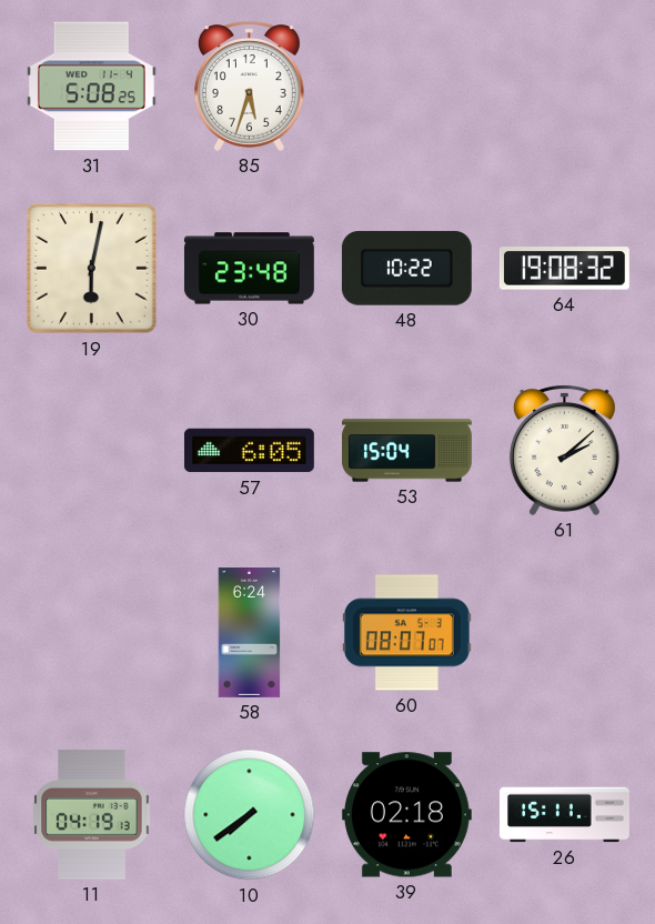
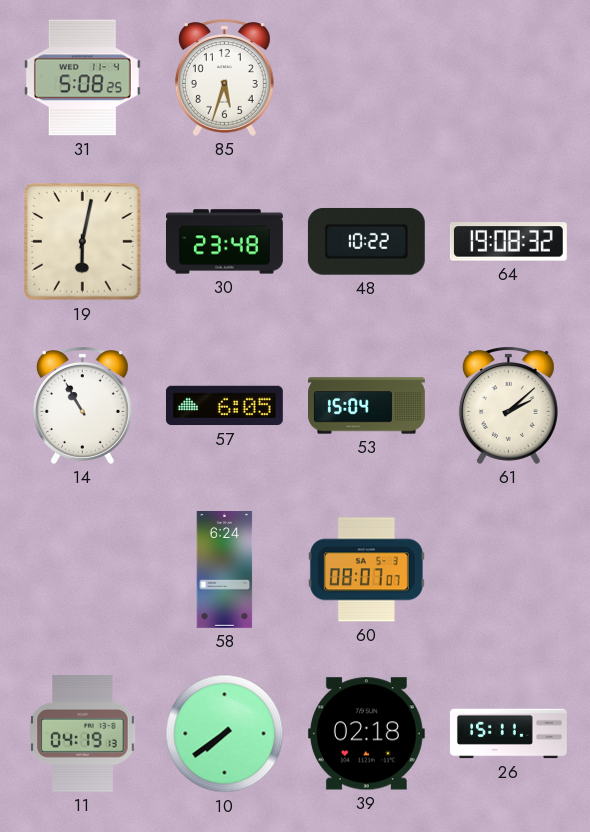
14: none -> 10:55 (82, 405)
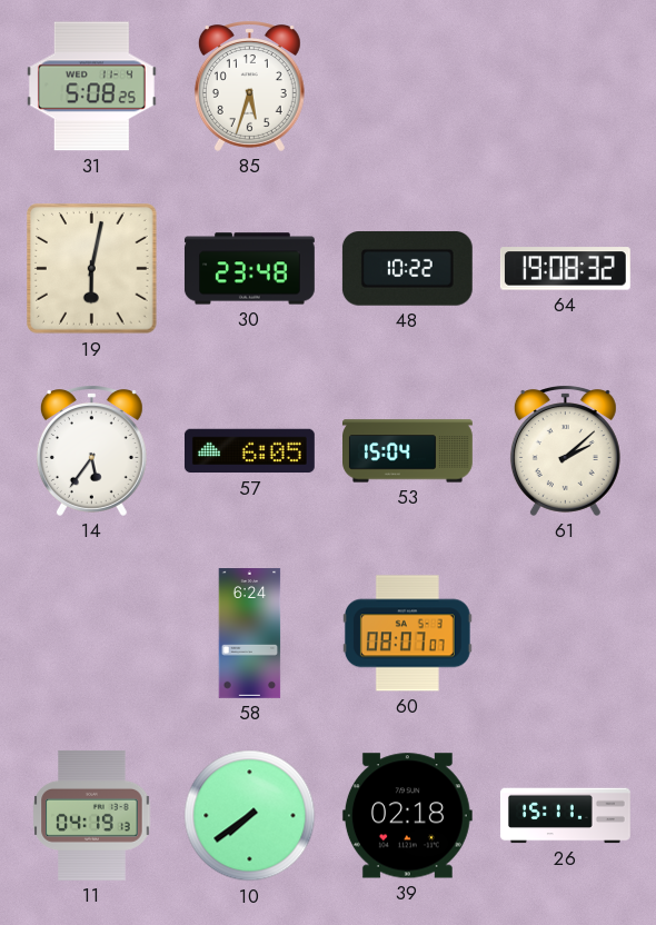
14: 10:55 -> 5:36 (91, 450)
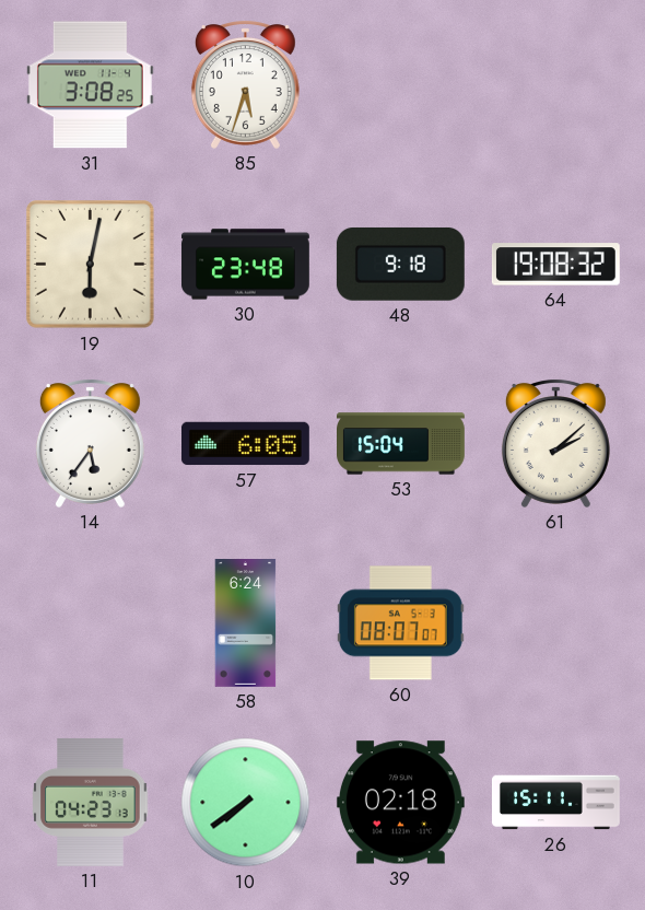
31: 5:08 -> 3:08 (90, 85)
48: 10:22 -> 9:18 (400, 265)
11: 04:19 -> 04:23 (91, 802)
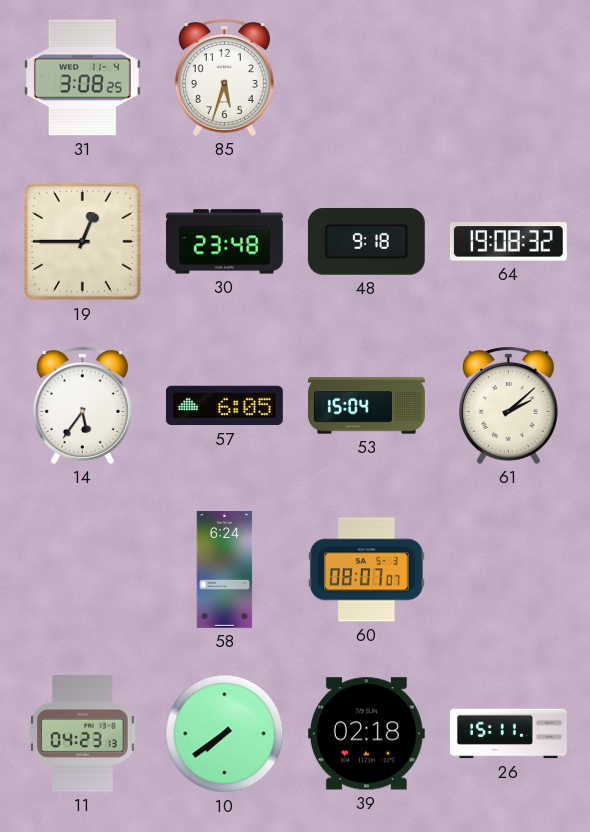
19: 6:02 -> 12:45 (83, 242)
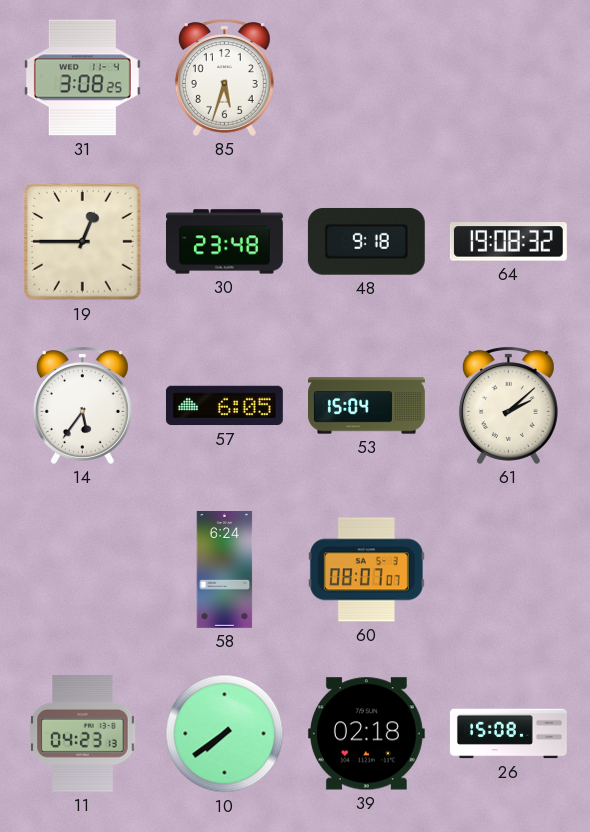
26: 15:11 -> 15:08 (508, 734)
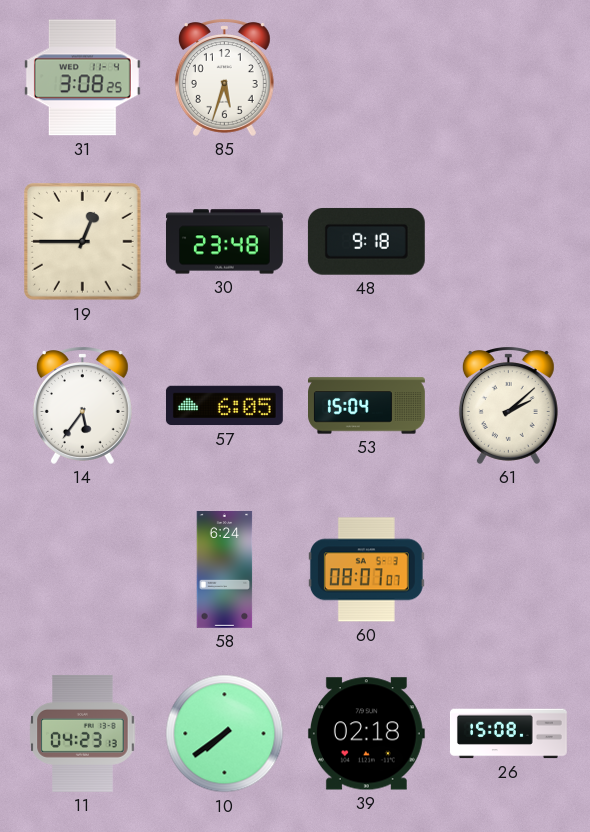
64: 19:08 -> none (508, 242)
